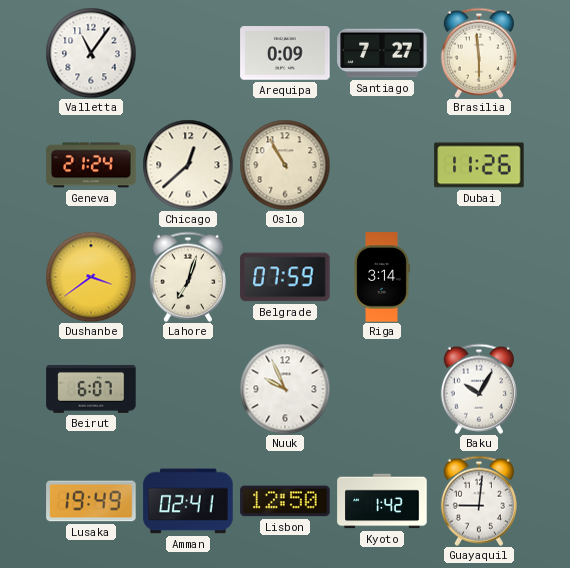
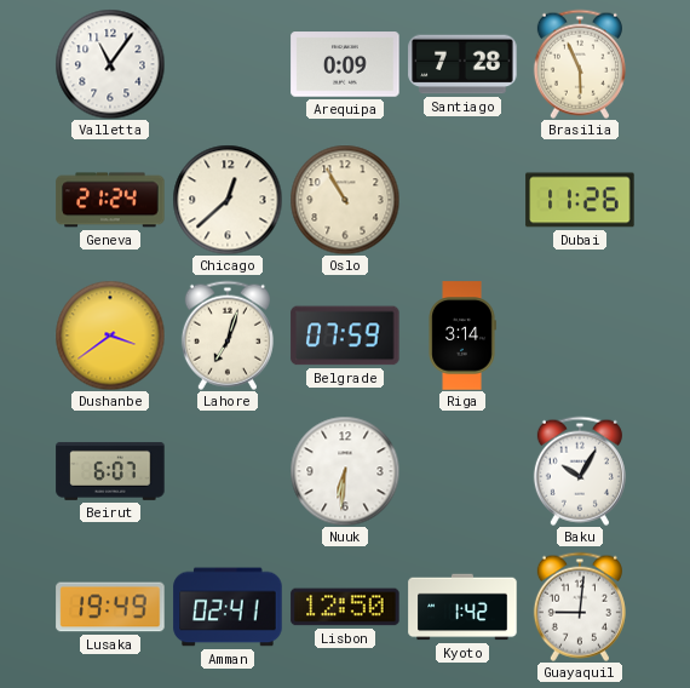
Santiago: 7:27 -> 7:28 (462, 64)
Brasilia: 5:59 -> 5:56 (580, 64)
Nuuk: 9:56 -> 6:31 (345, 471)
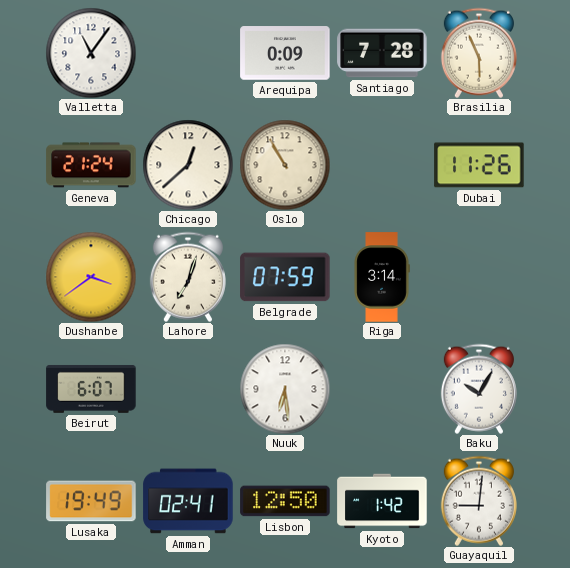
Nuuk: 6:31 -> 6:29 (285, 389)
